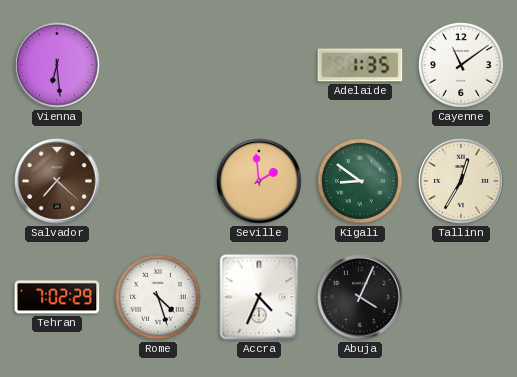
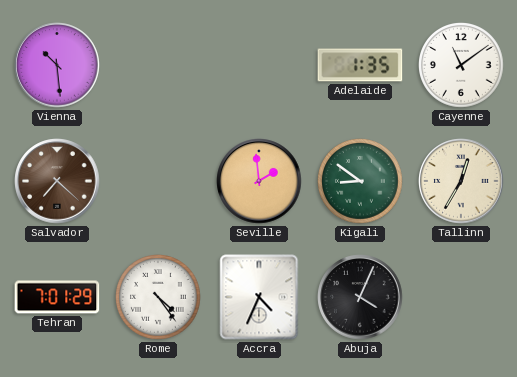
Vienna: 6:29 -> 10:29 (57, 65)
Tehran: 7:02 -> 7:01 (57, 297)
Rome: 4:27 -> 4:24 (159, 298)
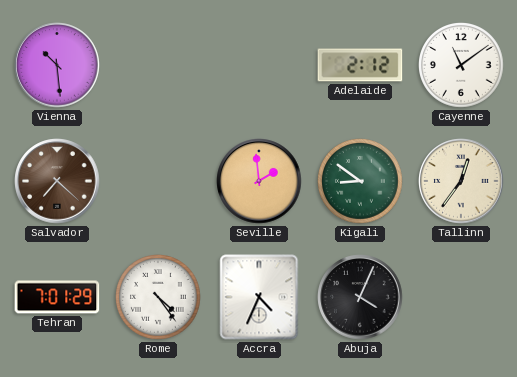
Adelaide: 1:35 -> 2:12 (360, 65)
Tallinn: 12:35 -> 12:36 (461, 181)
